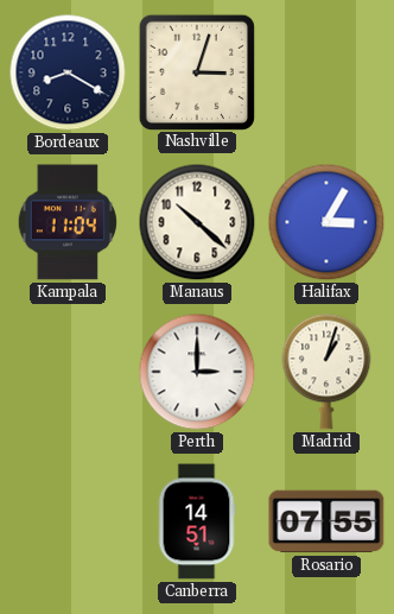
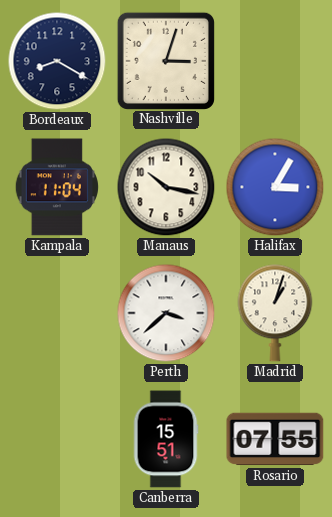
Manaus: 10:22 -> 10:17 (166, 187)
Perth: 3:00 -> 3:38 (166, 313)
Canberra: 14:51 -> 15:51 (166, 439)
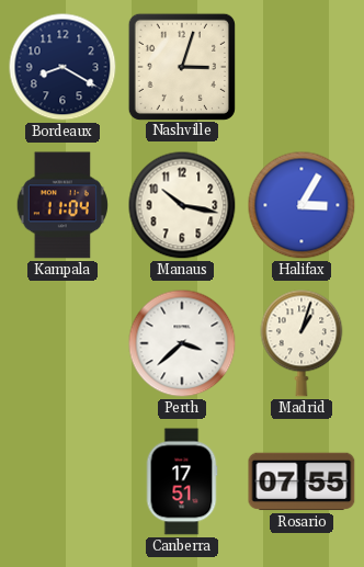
Canberra: 15:51 -> 17:51 (182, 481)
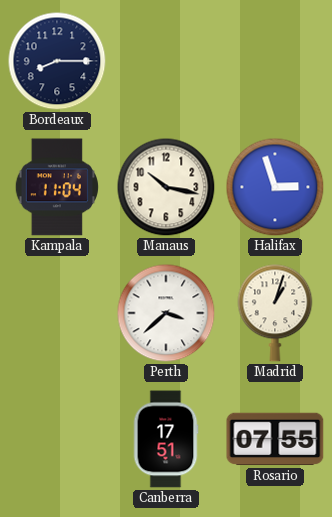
Bordeaux: 8:20 -> 8:15 (57, 61)
Nashville: 3:03 -> none (181, 66)
Halifax: 3:05 -> 2:57 (275, 187)
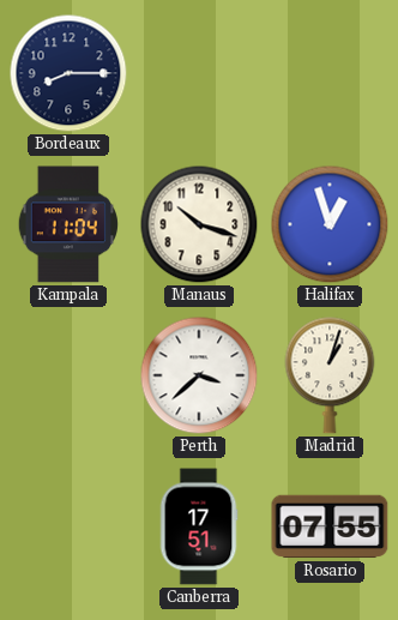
Manaus: 10:17 -> 10:18 (199, 224)
Halifax: 2:57 -> 12:57 (330, 224)
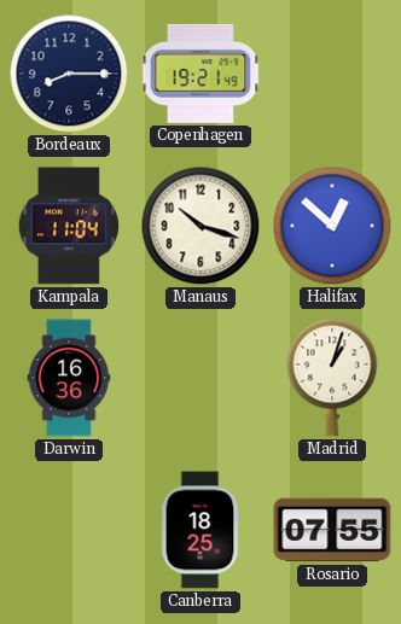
Copenhagen: none -> 19:21 (200, 74)
Halifax: 12:57 -> 12:52 (332, 226)
Darwin: none -> 16:36 (69, 378)
Perth: 3:38 -> none (199, 375)
Canberra: 17:51 -> 18:25 (200, 530)
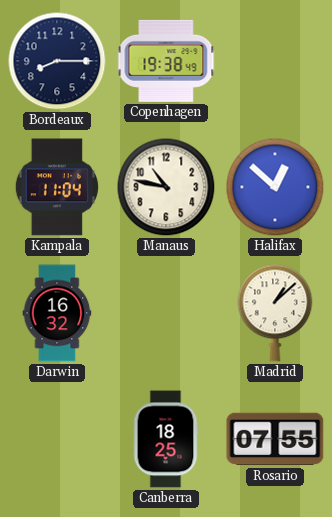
Copenhagen: 19:21 -> 19:38 (166, 61)
Manaus: 10:18 -> 10:47 (166, 187)
Darwin: 16:36 -> 16:32 (57, 313)
Madrid: 1:03 -> 1:08 (275, 313)
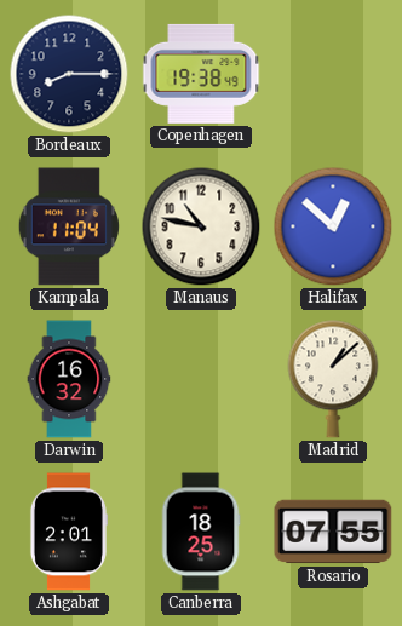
Ashgabat: none -> 2:01 (68, 532)
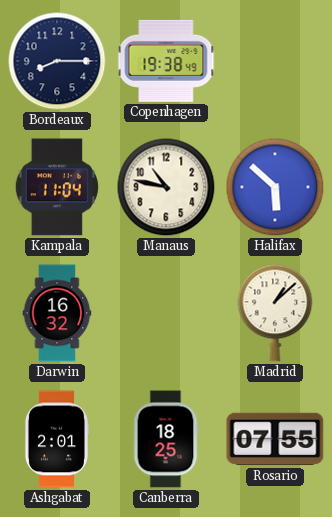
Halifax: 12:52 -> 5:52 (275, 187)
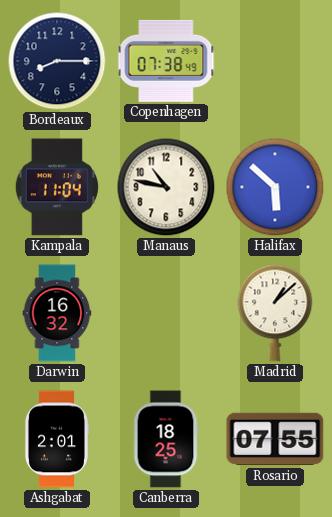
Copenhagen: 19:38 -> 07:38 (166, 61)
